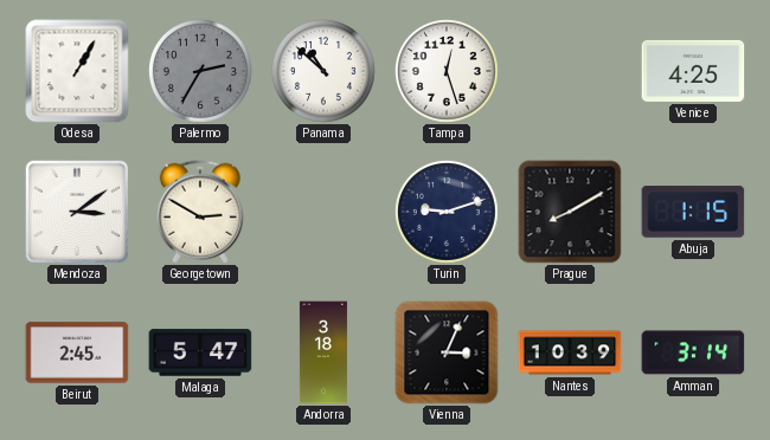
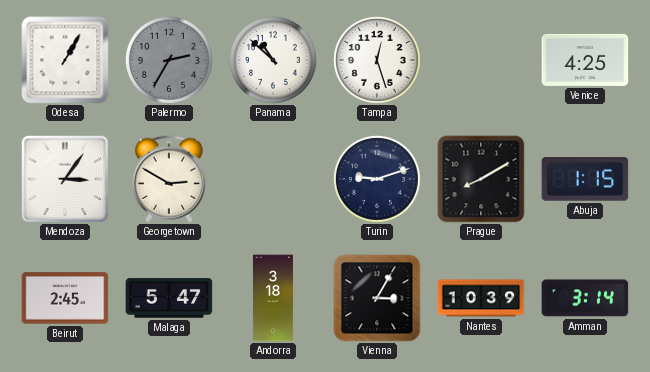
Mendoza: 3:09 -> 3:06 (65, 179)
Vienna: 3:04 -> 3:05 (377, 298)
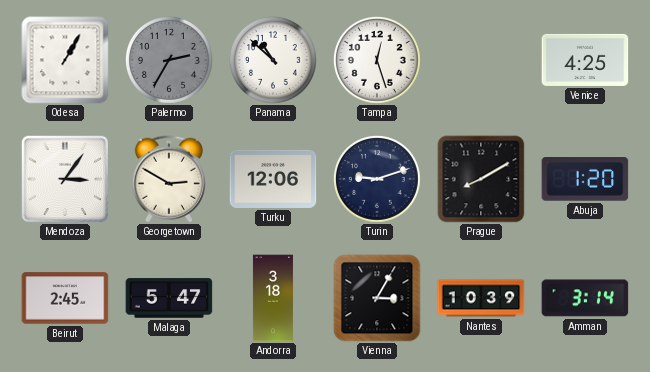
Turku: none -> 12:06 (273, 179)
Abuja: 1:15 -> 1:20 (585, 179)
